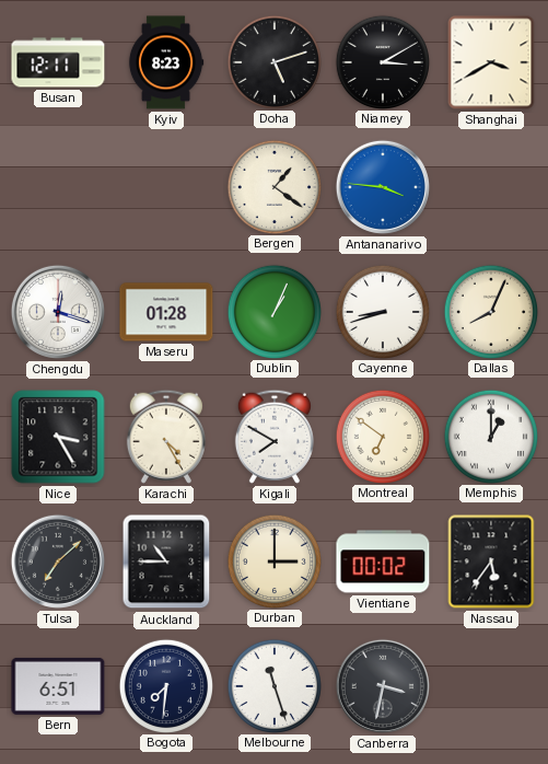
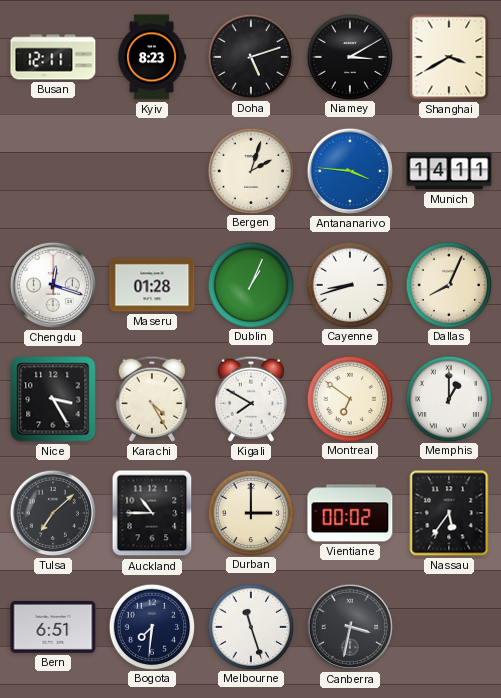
Bergen: 1:21 -> 2:03 (250, 170)
Munich: none -> 14:11 (449, 171)
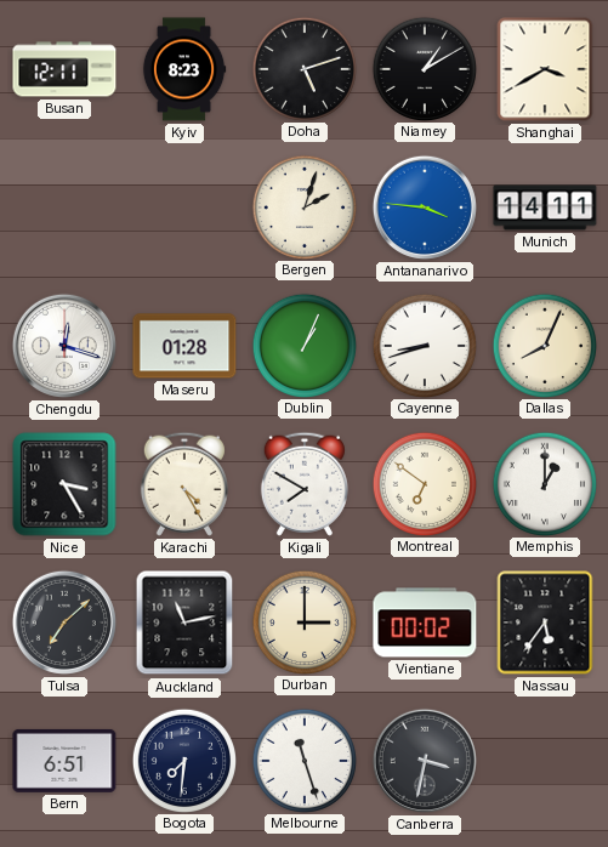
Niamey: 3:10 -> 1:10 (424, 68)
Auckland: 10:45 -> 11:13 (184, 623)
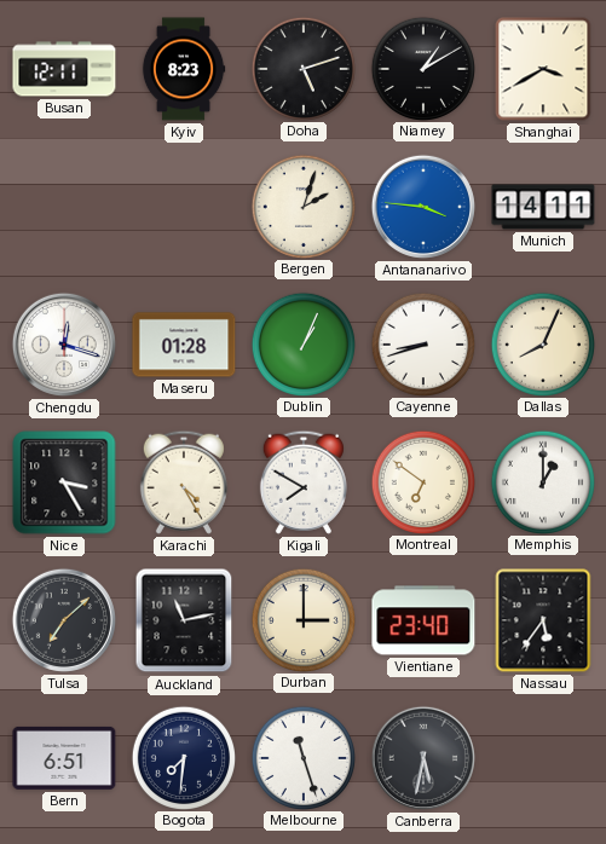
Vientiane: 00:02 -> 23:40 (423, 620)
Canberra: 3:32 -> 5:32 (423, 758)
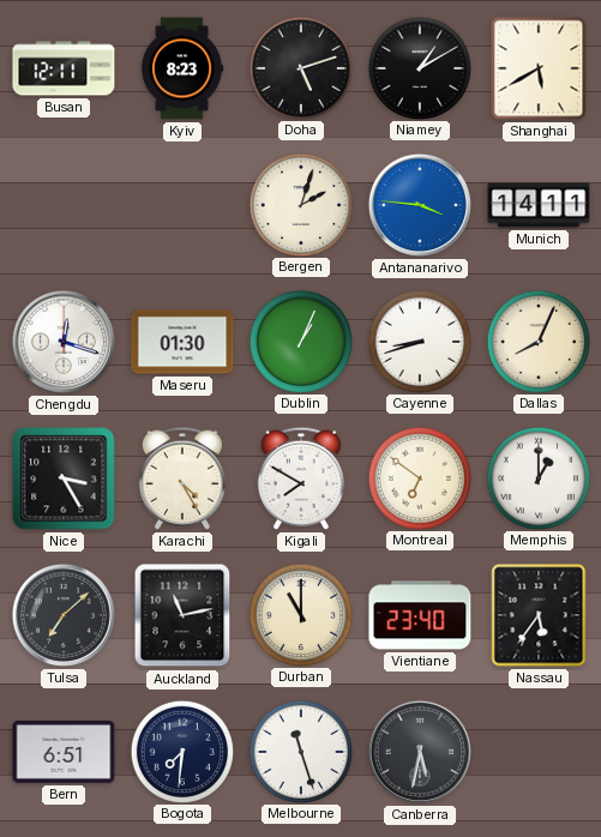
Shanghai: 3:40 -> 5:40 (539, 68)
Maseru: 01:28 -> 01:30 (182, 342)
Durban: 3:00 -> 11:00 (300, 614)
